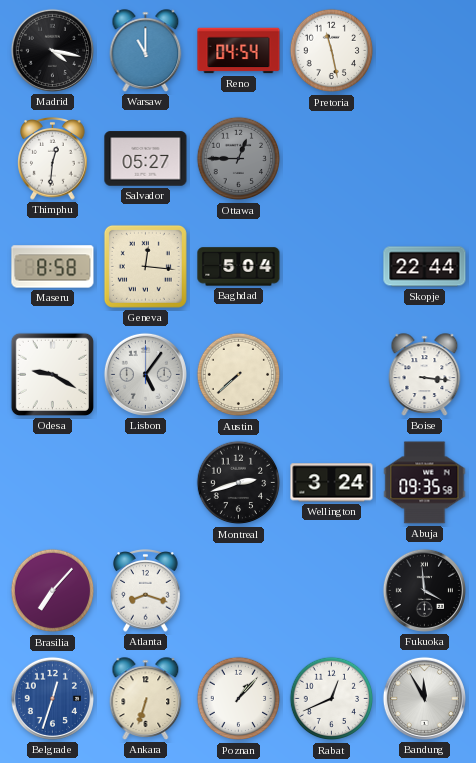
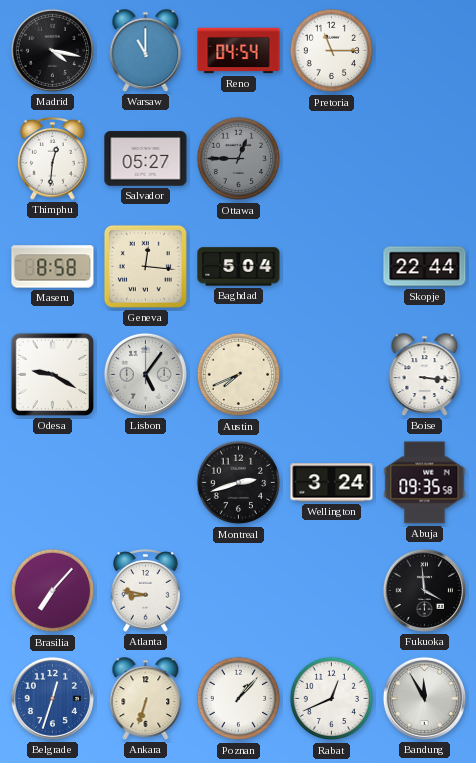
Pretoria: 11:28 -> 11:15 (332, 51)
Austin: 7:38 -> 7:41 (239, 375)
Atlanta: 8:18 -> 8:47 (146, 591)
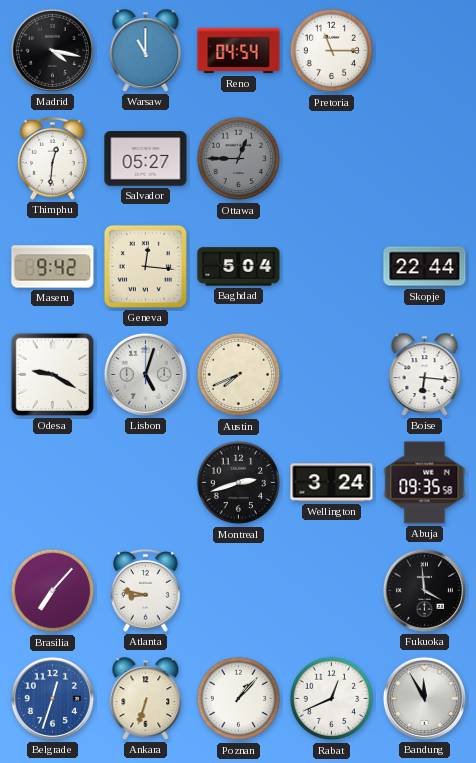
Maseru: 8:58 -> 9:42 (53, 267)
Lisbon: 5:06 -> 5:03 (145, 374)
Boise: 3:16 -> 6:16 (425, 375)
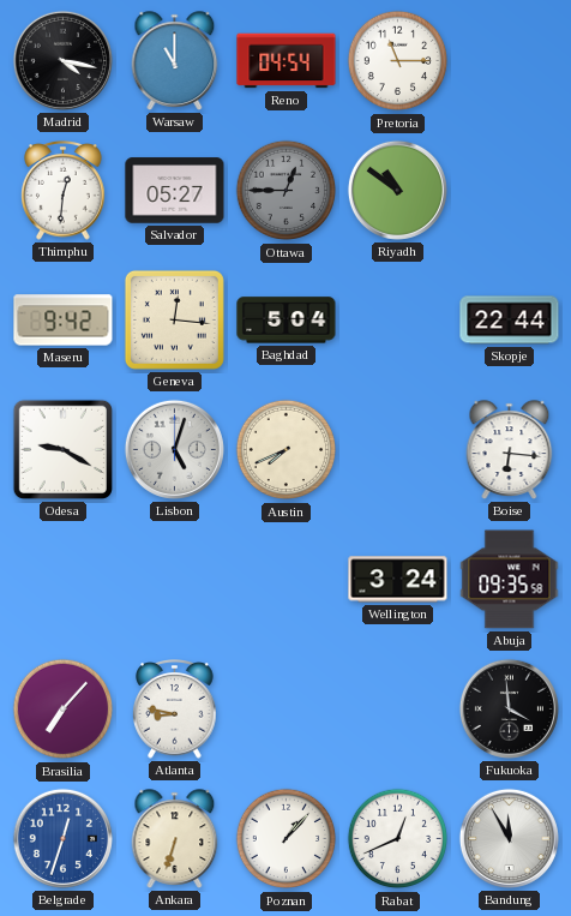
Riyadh: none -> 10:51 (397, 190)
Montreal: 2:42 -> none (239, 483)
